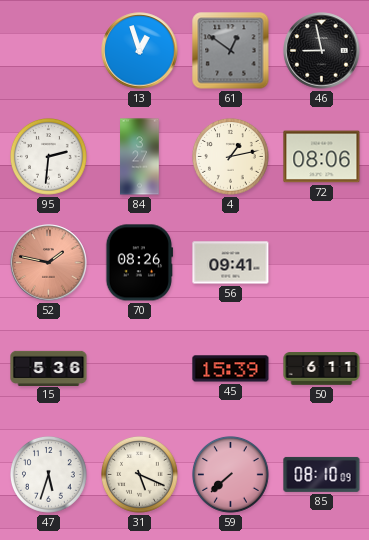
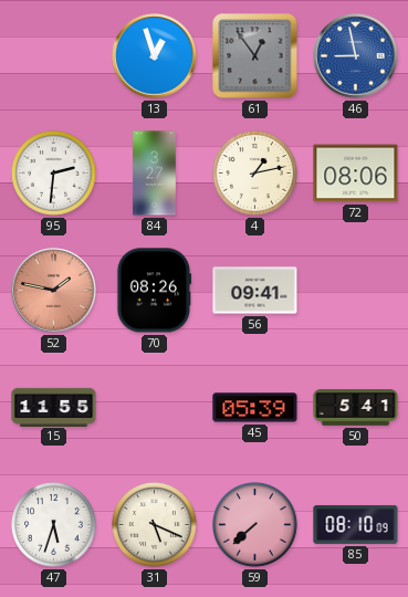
61: 12:51 -> 12:54 (255, 56)
46 dial: black -> blue (356, 56)
15: 5:36 -> 11:55 (54, 407)
45: 15:39 -> 05:39 (255, 408)
50: 6:11 -> 5:41 (356, 408)
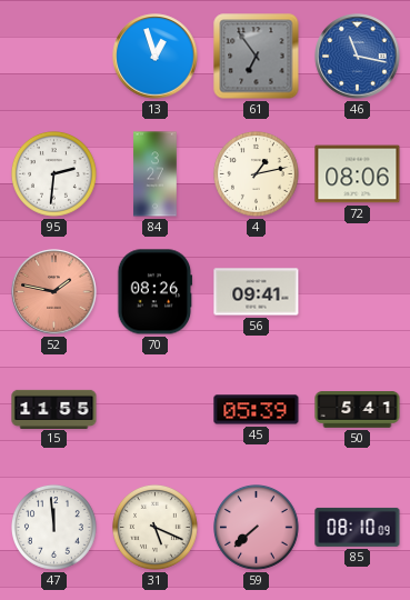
61: 12:54 -> 6:54 (257, 57)
46: 8:58 -> 11:17 (358, 57)
47: 5:33 -> 11:59 (54, 528)
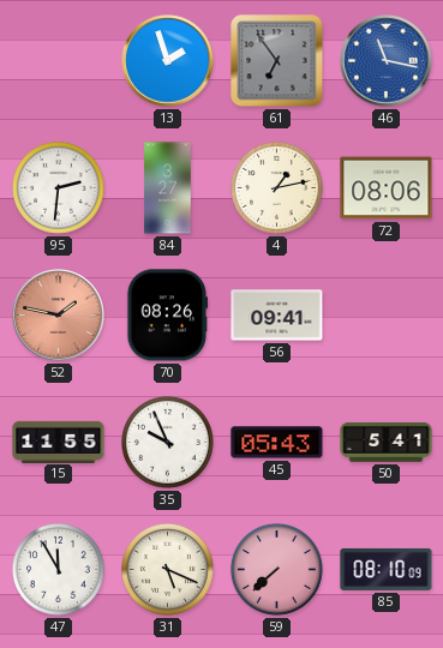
13: 12:57 -> 1:57 (168, 61)
35: none -> 9:56 (168, 443)
45: 05:39 -> 05:43 (277, 443)
47: 11:59 -> 11:55 (59, 570)
